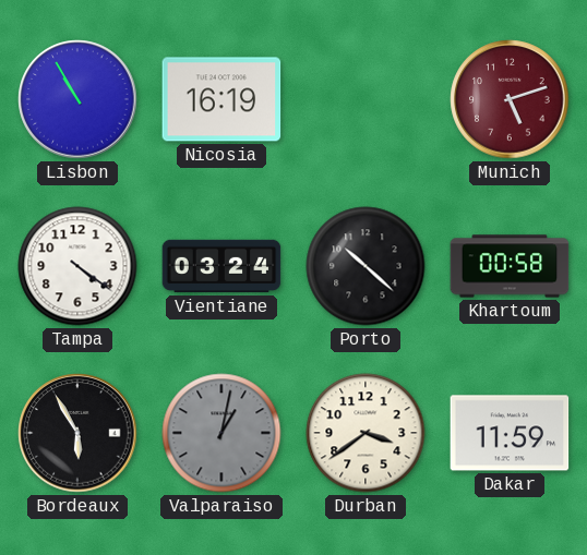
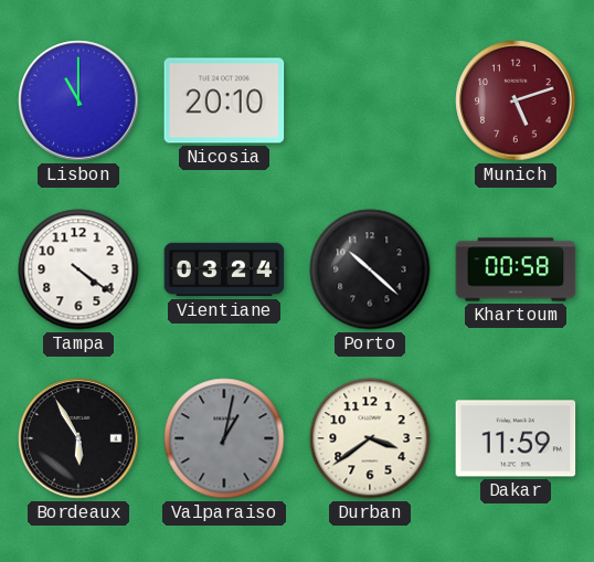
Lisbon: 10:55 -> 11:00 (78, 100)
Nicosia: 16:19 -> 20:10 (224, 100)
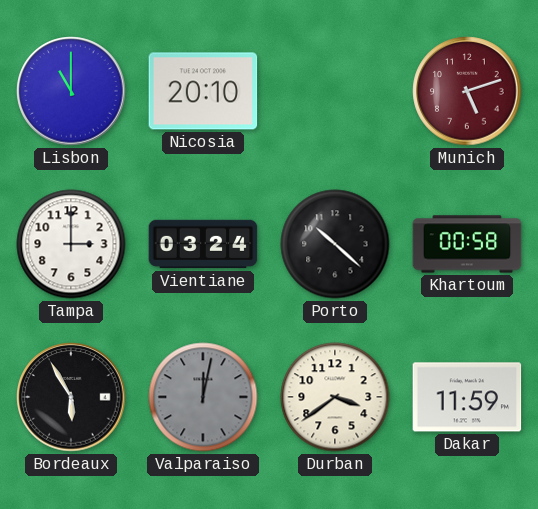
Tampa: 4:21 -> 3:00 (71, 244)
Valparaiso: 1:02 -> 12:02 (203, 397)
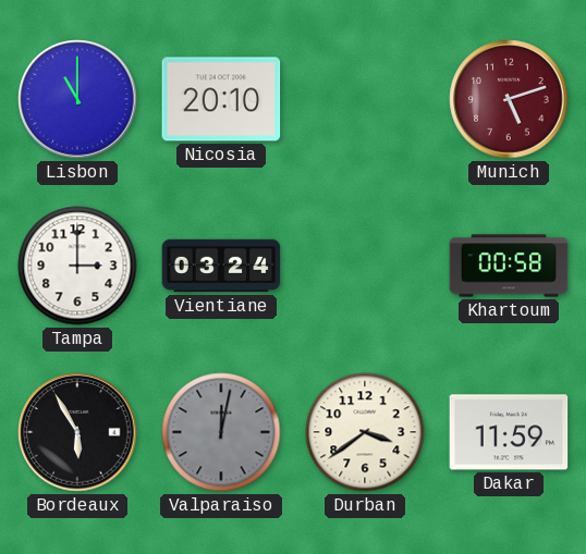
Porto: 10:22 -> none (335, 244)
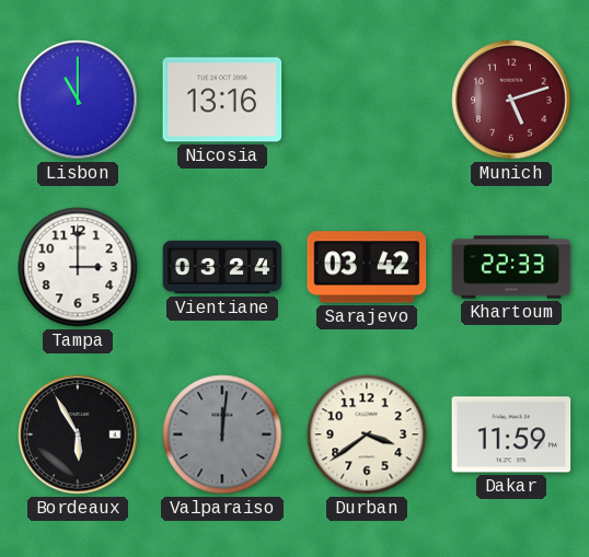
Nicosia: 20:10 -> 13:16 (222, 100)
Sarajevo: none -> 03:42 (367, 267)
Khartoum: 00:58 -> 22:33 (511, 267)
Valparaiso: 12:02 -> 12:01 (222, 434)
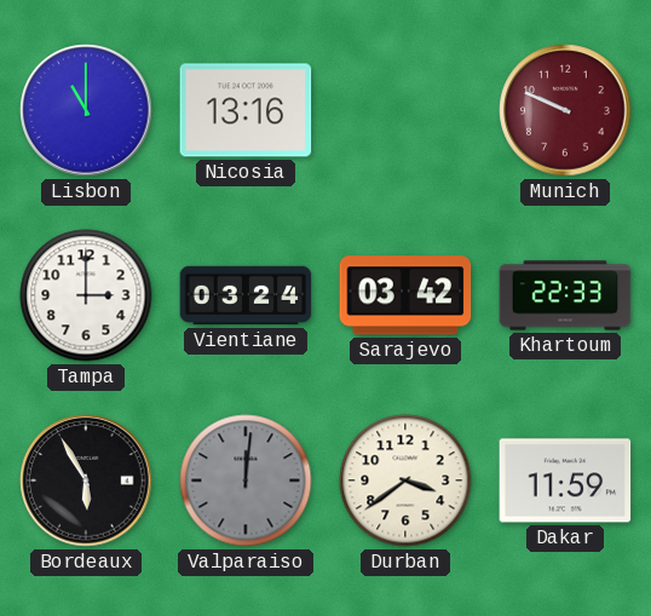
Munich: 5:12 -> 9:49 (565, 110)
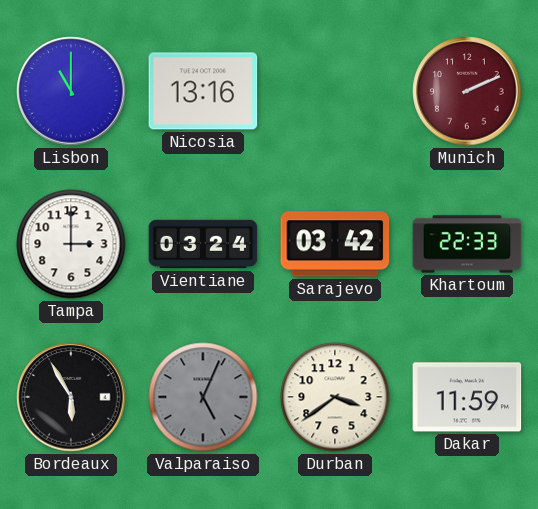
Munich: 9:49 -> 2:11 (467, 91)
Valparaiso: 12:01 -> 5:04 (203, 397)
